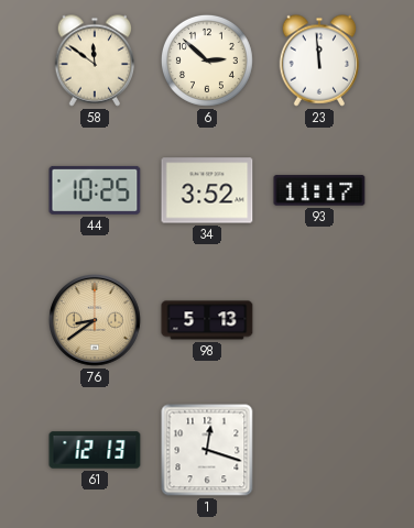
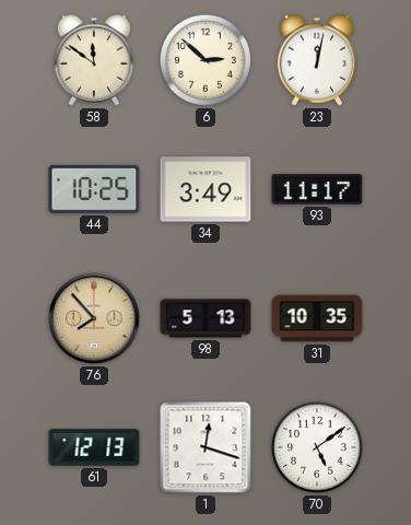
23: 11:59 -> 12:02 (317, 60)
34: 3:52 -> 3:49 (205, 189)
76: 8:39 -> 7:53 (95, 319)
31: none -> 10:35 (317, 318)
70: none -> 5:09 (317, 447)
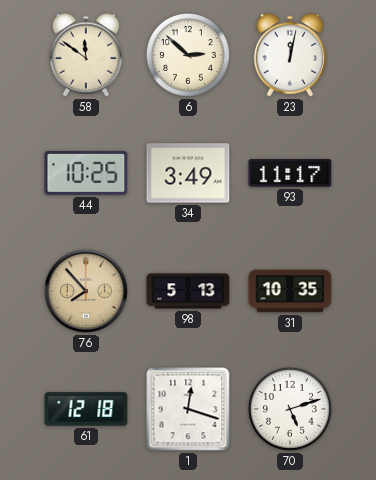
61: 12:13 -> 12:18 (86, 409)
70: 5:09 -> 5:12 (290, 409)
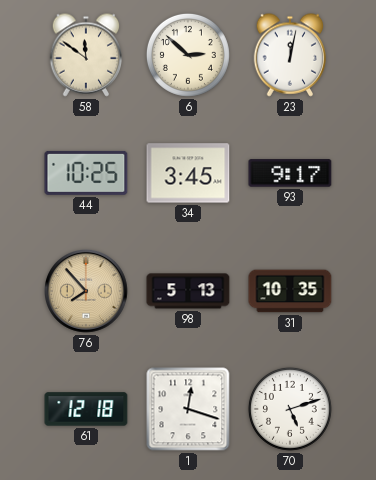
34: 3:49 -> 3:45 (188, 173)
93: 11:17 -> 9:17 (290, 173)
